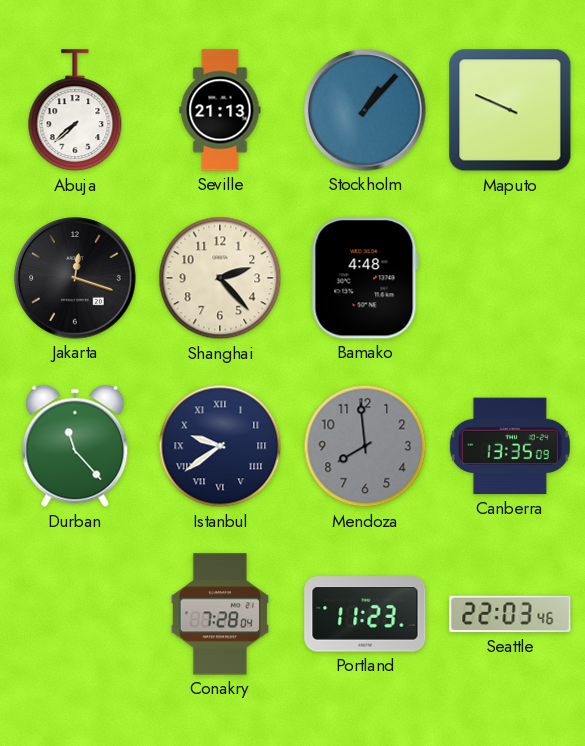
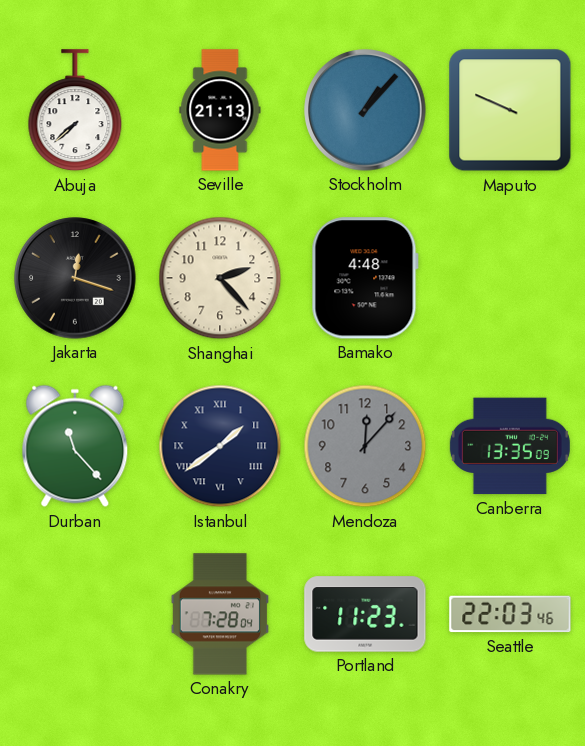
Istanbul: 9:39 -> 1:39 (220, 446)
Mendoza: 7:59 -> 12:07 (365, 446)
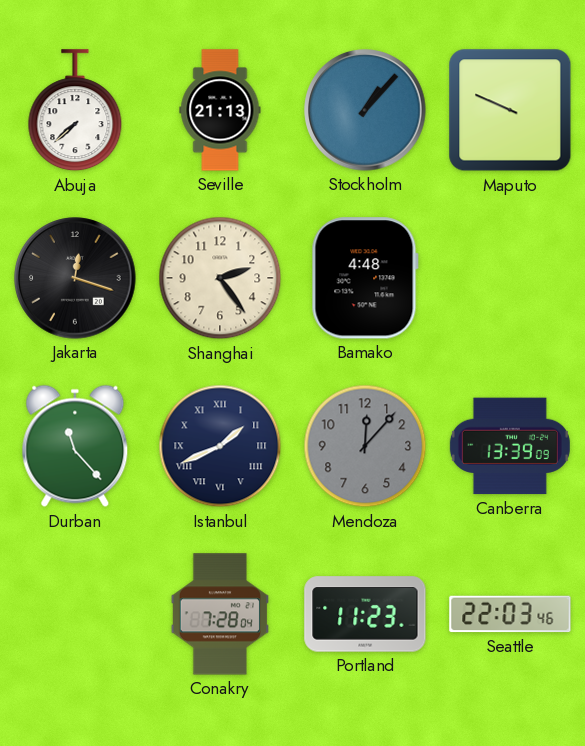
Shanghai: 2:23 -> 2:24 (220, 278)
Istanbul: 1:39 -> 1:41 (220, 446)
Canberra: 13:35 -> 13:39 (510, 446)
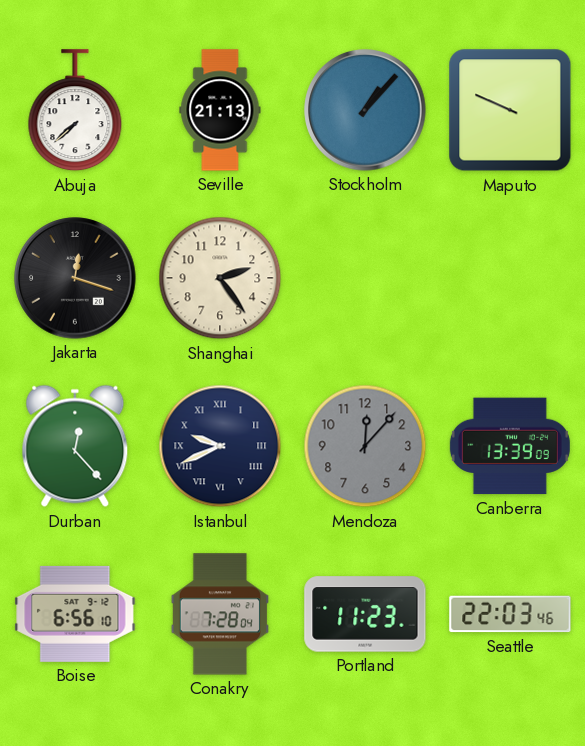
Bamako: 4:48 -> none (365, 278)
Durban: 11:23 -> 12:23 (75, 446)
Istanbul: 1:41 -> 9:41 (220, 446)
Boise: none -> 6:56 (75, 614)
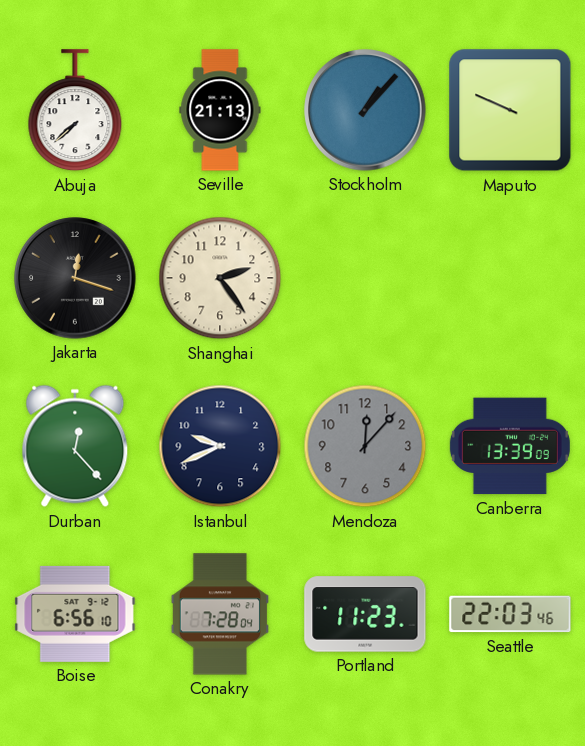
Istanbul numerals: Roman -> Arabic (220, 446)
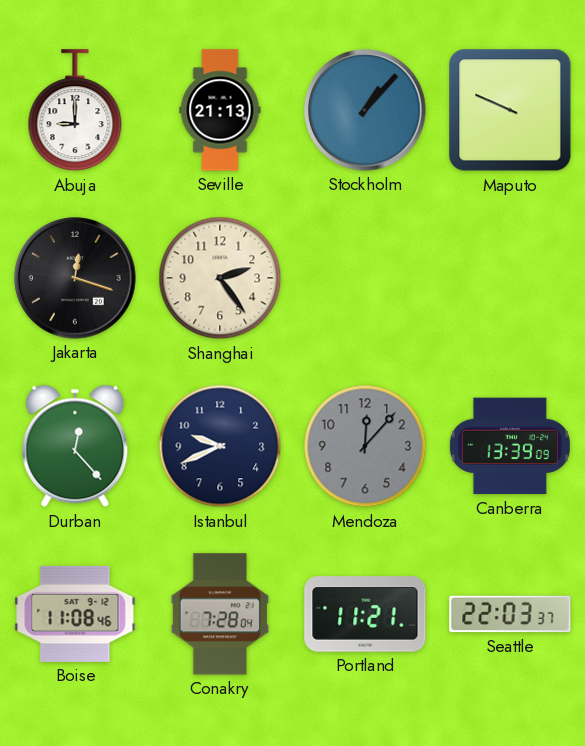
Abuja: 7:38 -> 9:00 (75, 111)
Boise: 6:56 -> 11:08 (75, 614)
Portland: 11:23 -> 11:21 (365, 614)
Seattle: 22:03:46 -> 22:03:37 (510, 614)
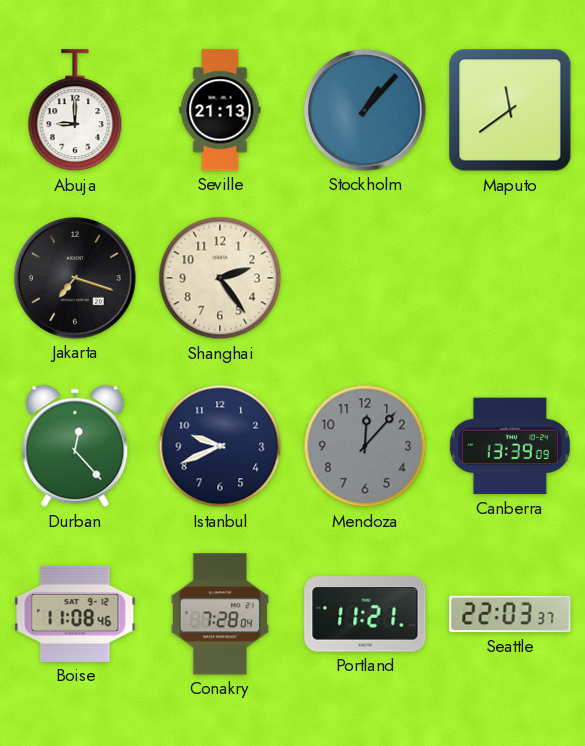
Maputo: 9:49 -> 11:39 (510, 110)
Jakarta: 12:18 -> 7:18 (75, 278)
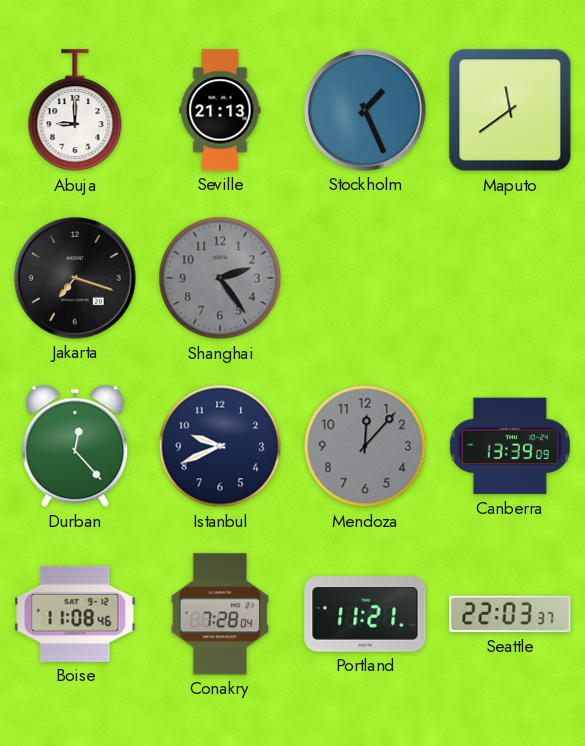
Stockholm: 1:07 -> 1:26 (365, 110)
Shanghai dial: cream -> grey (220, 278)
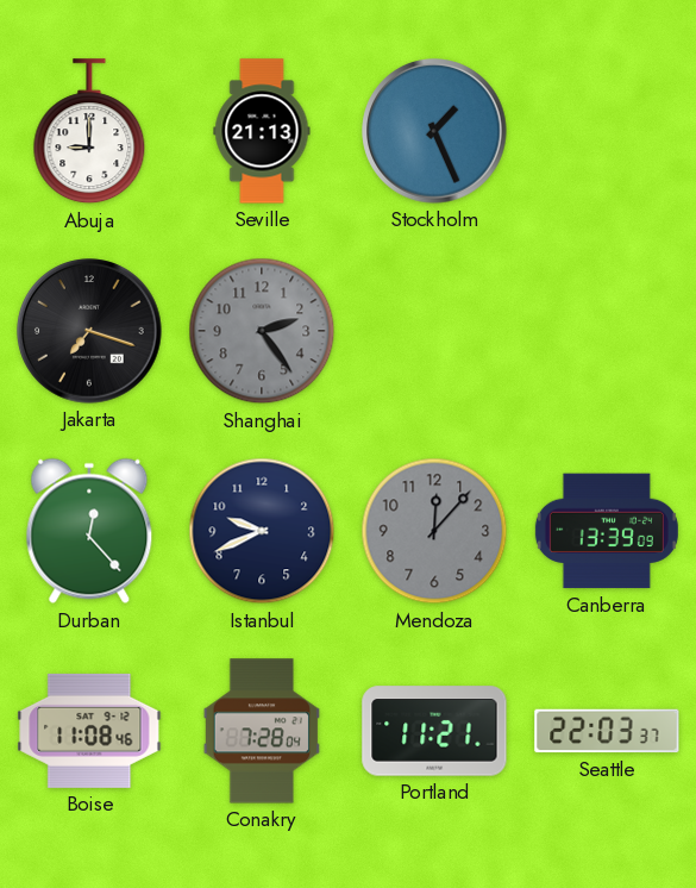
Maputo: 11:39 -> none (510, 110)
